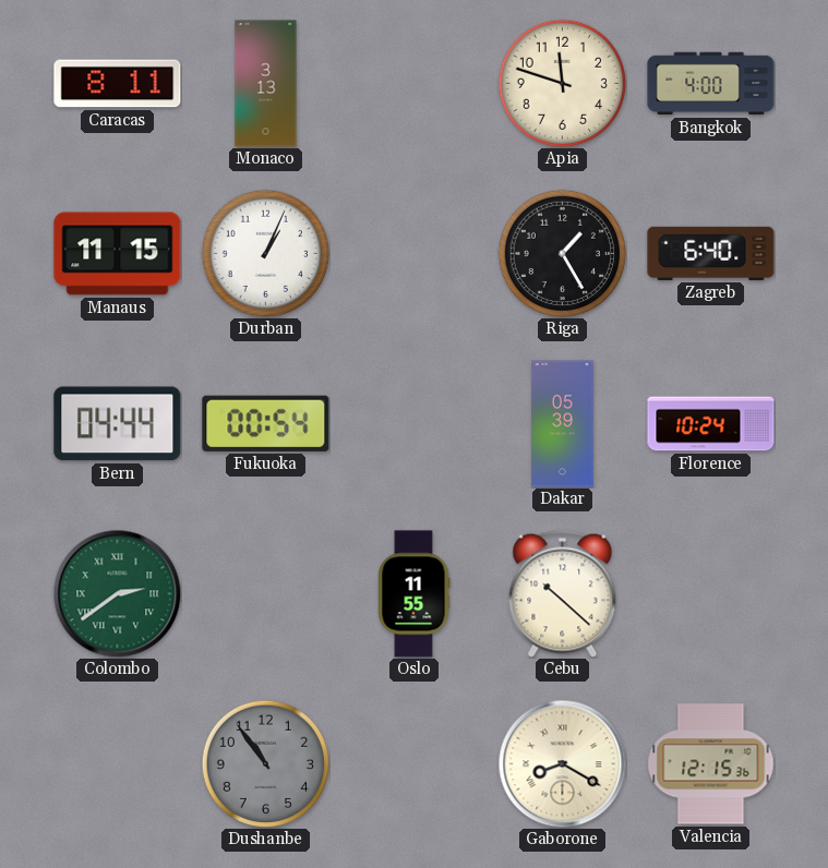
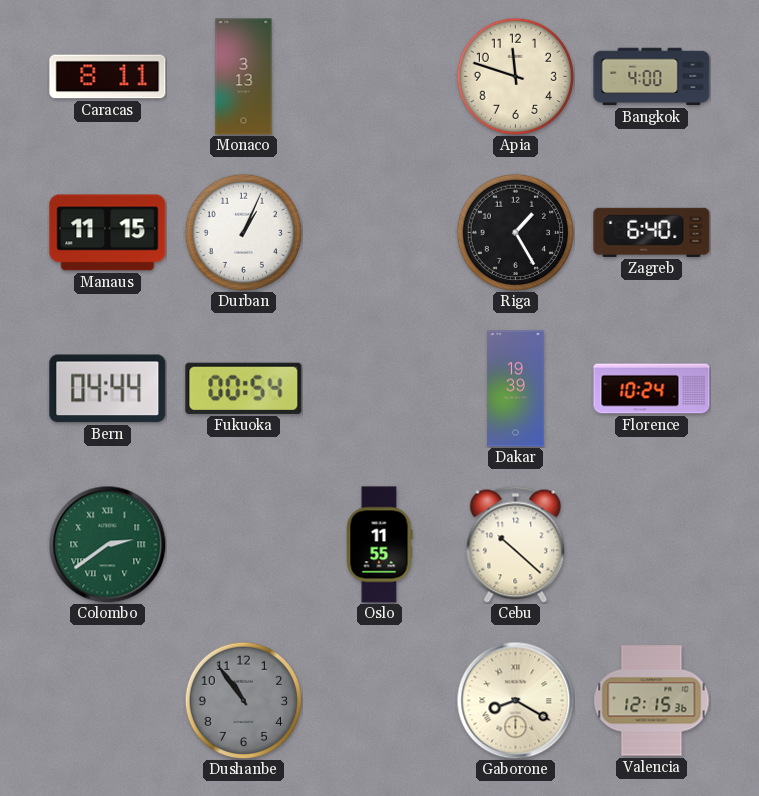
Dakar: 05:39 -> 19:39 (516, 389)
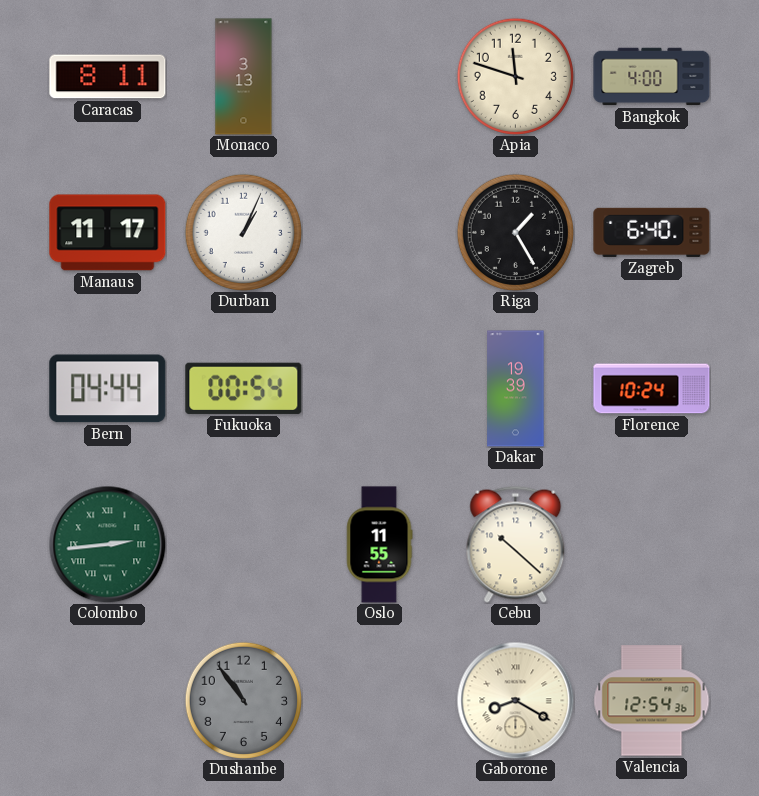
Manaus: 11:15 -> 11:17 (108, 233)
Colombo: 2:39 -> 2:44 (107, 544)
Valencia: 12:15 -> 12:54 (652, 701)
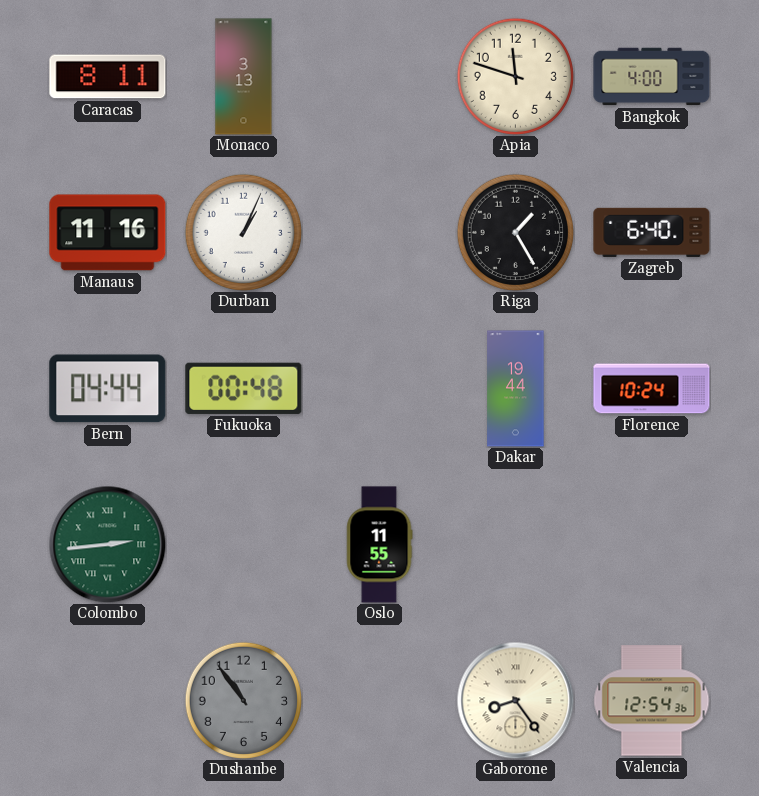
Manaus: 11:17 -> 11:16 (108, 233)
Fukuoka: 00:54 -> 00:48 (244, 388)
Dakar: 19:39 -> 19:44 (516, 389)
Cebu: 10:22 -> none (516, 544)
Gaborone: 8:20 -> 8:24 (515, 700)
